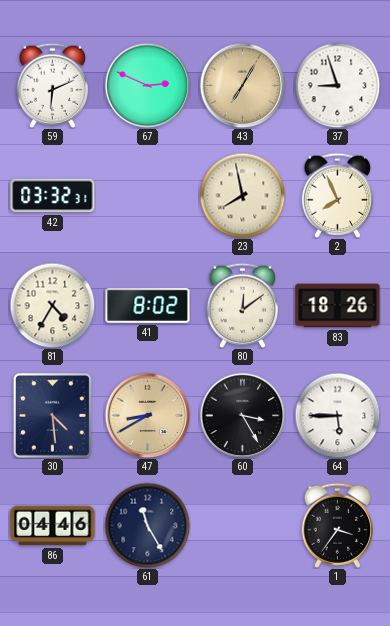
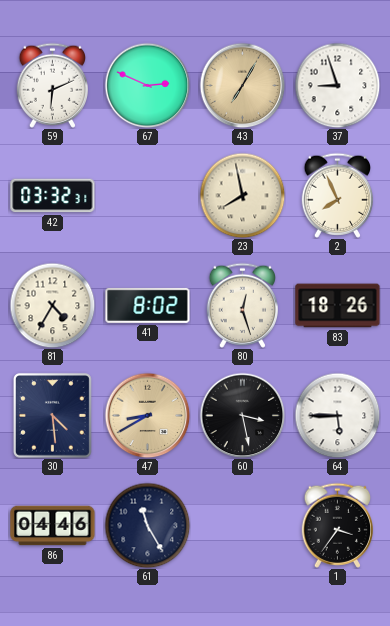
80: 12:09 -> 12:27 (242, 305)
60: 3:25 -> 3:28 (242, 415)
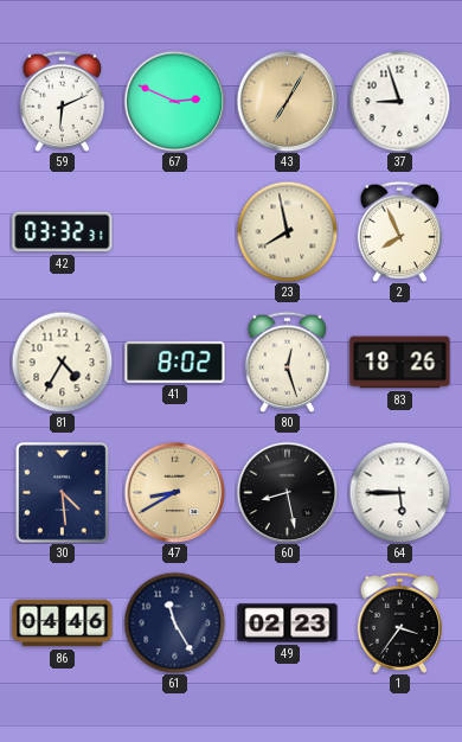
60: 3:28 -> 8:28 (287, 492)
49: none -> 02:23 (288, 623)
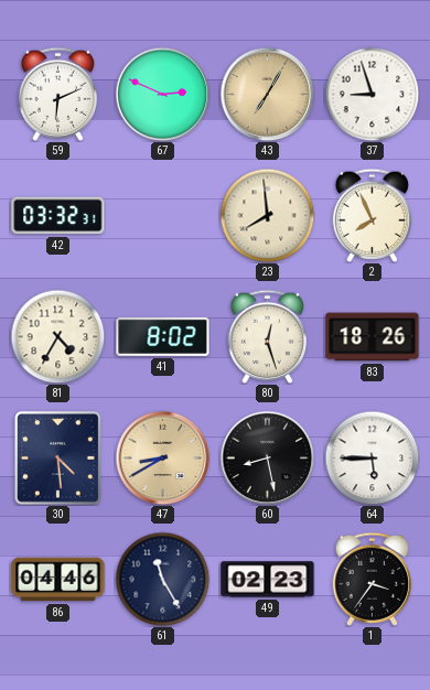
23: 7:58 -> 7:59 (267, 215)
